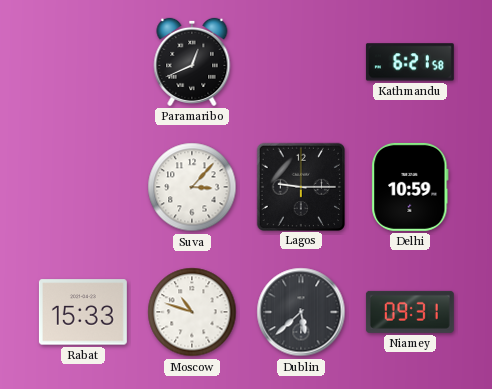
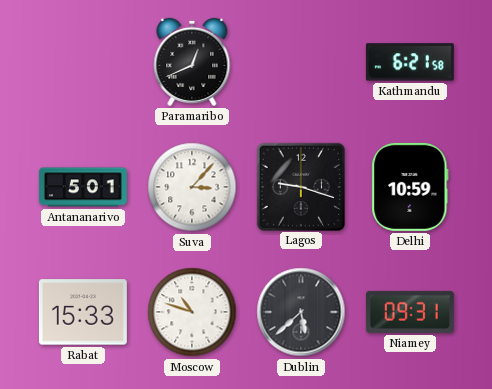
Antananarivo: none -> 5:01 (83, 187)
Lagos: 9:15 -> 9:18 (300, 186)
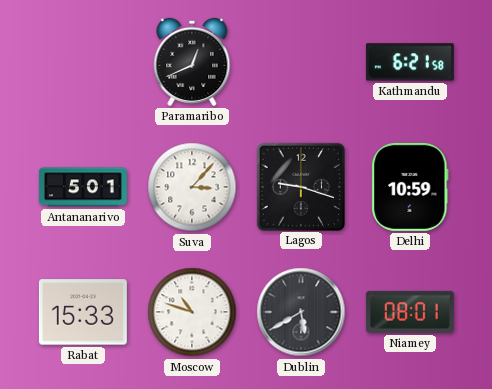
Dublin: 5:38 -> 5:40 (301, 312)
Niamey: 09:31 -> 08:01 (410, 312)
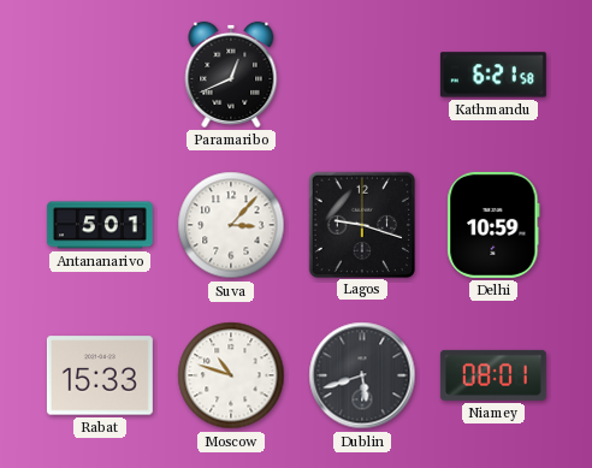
Dublin: 5:40 -> 5:42 (362, 375)
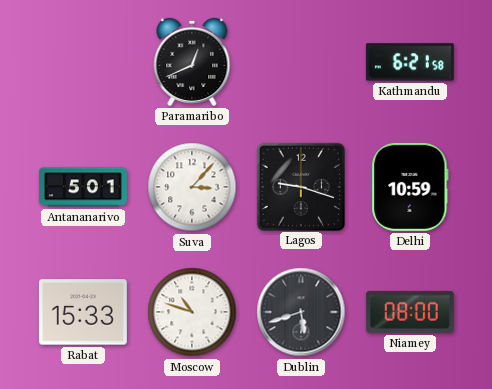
Niamey: 08:01 -> 08:00 (410, 312)
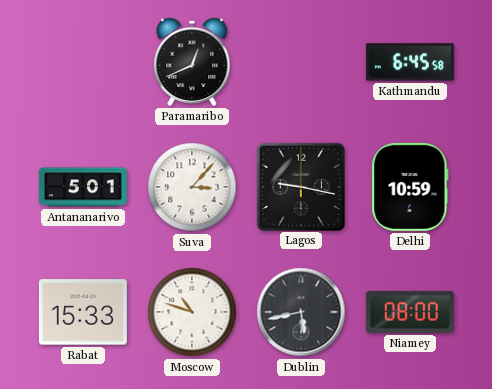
Kathmandu: 6:21 -> 6:45 (410, 62)
Lagos: 9:18 -> 9:17 (300, 186)
Dublin: 5:42 -> 5:43 (301, 312)
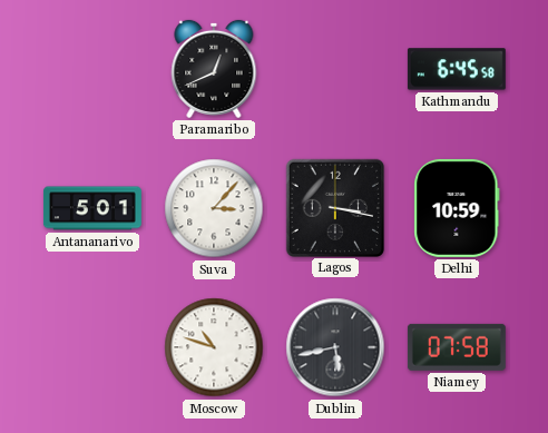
Lagos: 9:17 -> 3:17 (334, 207)
Rabat: 15:33 -> none (83, 312)
Niamey: 08:00 -> 07:58 (457, 347)
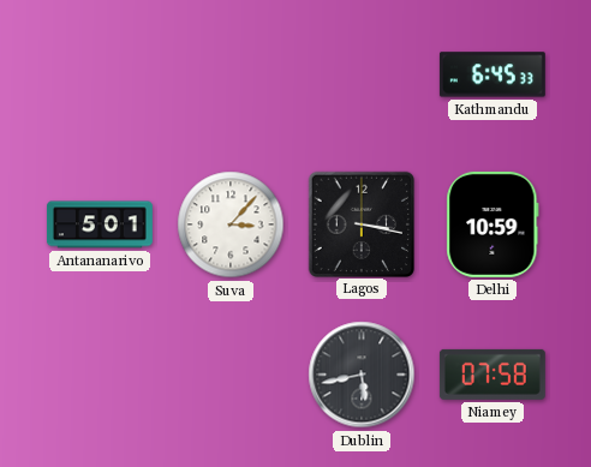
Paramaribo: 12:41 -> none (214, 69)
Kathmandu: 6:45:58 -> 6:45:33 (492, 74)
Moscow: 10:48 -> none (214, 347)
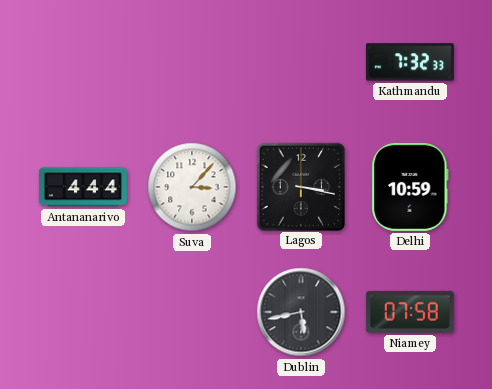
Kathmandu: 6:45 -> 7:32 (410, 62)
Antananarivo: 5:01 -> 4:44 (83, 187)
